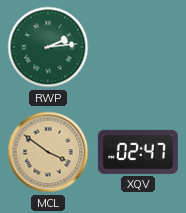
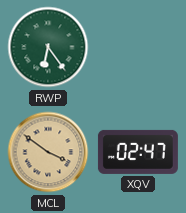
RWP: 2:14 -> 6:24 (48, 47)
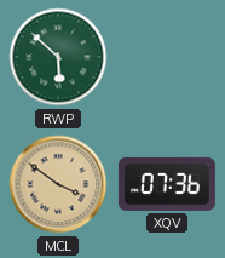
RWP: 6:24 -> 5:52 (58, 57)
XQV: 02:47 -> 07:36 (167, 184)
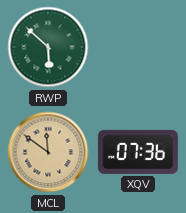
MCL: 3:51 -> 11:51 (48, 152)
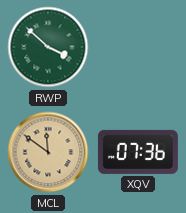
RWP: 5:52 -> 3:52 (48, 47)
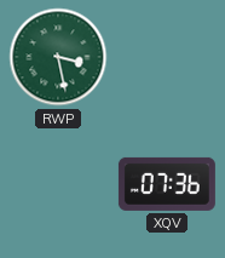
RWP: 3:52 -> 3:28 (58, 57)
MCL: 11:51 -> none (48, 152)
